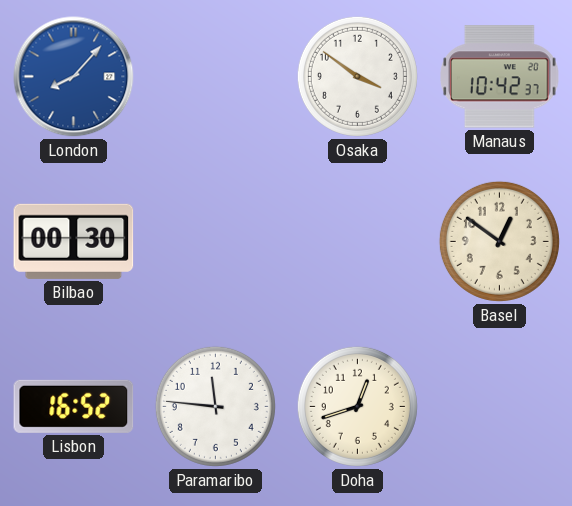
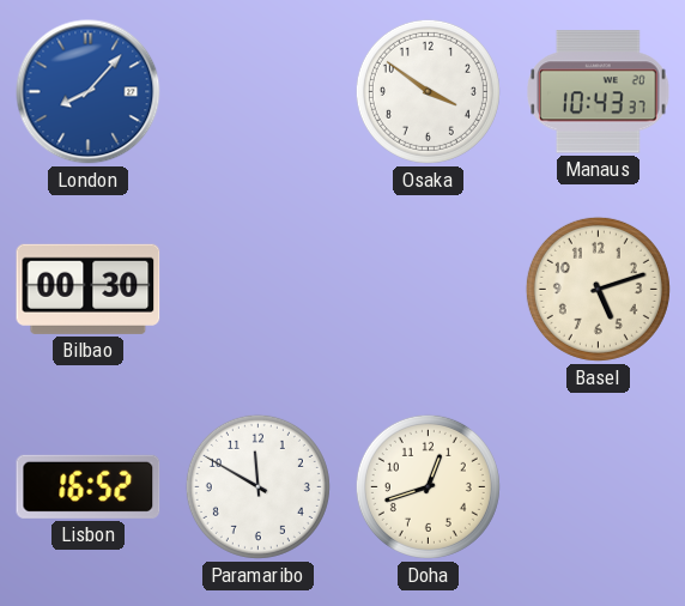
Manaus: 10:42 -> 10:43 (599, 92)
Basel: 12:51 -> 5:12 (598, 289)
Paramaribo: 11:46 -> 11:50 (257, 486)
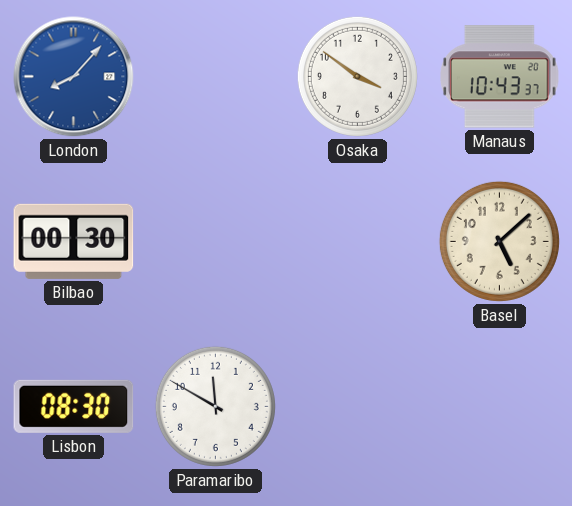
Basel: 5:12 -> 5:08 (499, 241)
Lisbon: 16:52 -> 08:30 (74, 406)
Doha: 12:42 -> none (428, 486)
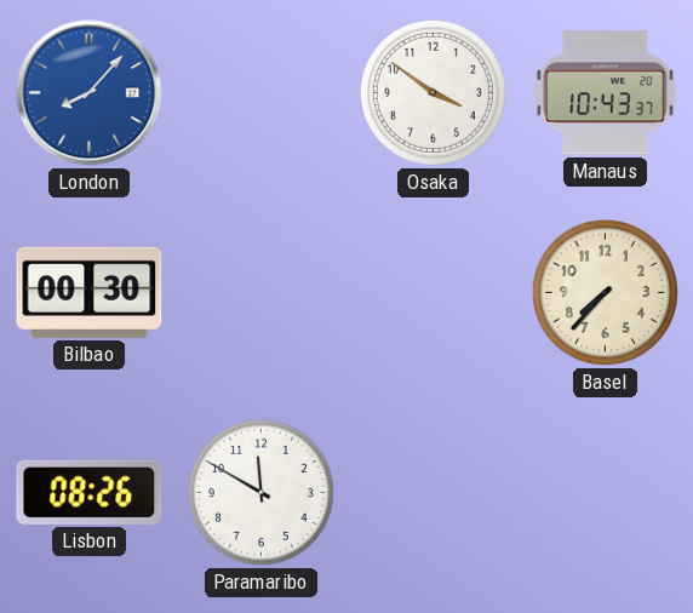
Basel: 5:08 -> 7:37 (605, 292)
Lisbon: 08:30 -> 08:26 (90, 492)
